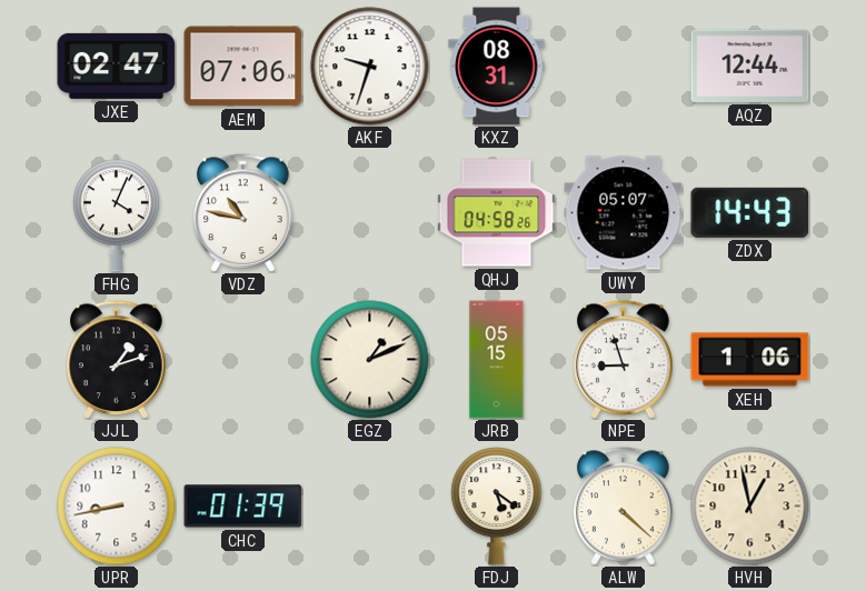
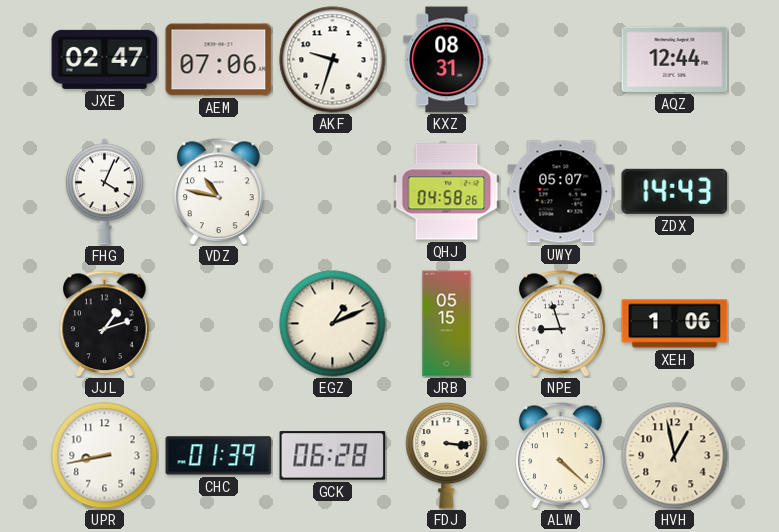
GCK: none -> 06:28 (333, 456)
FDJ: 5:21 -> 3:16 (447, 456)
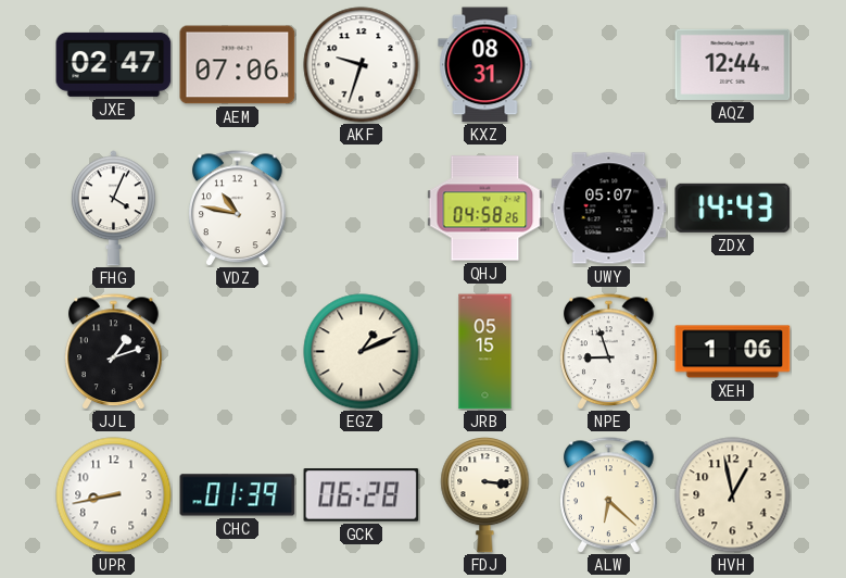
ALW: 4:22 -> 6:22 (609, 495)
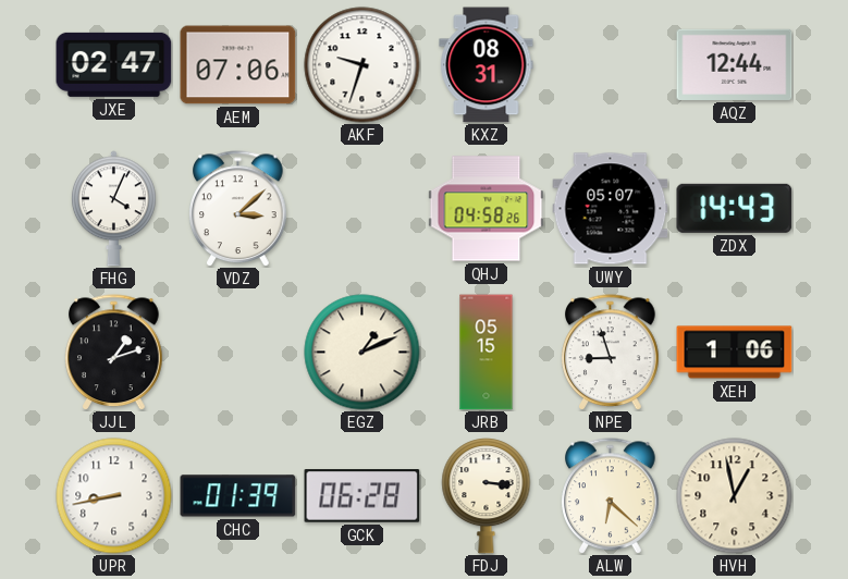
VDZ: 10:47 -> 3:08 (238, 209)
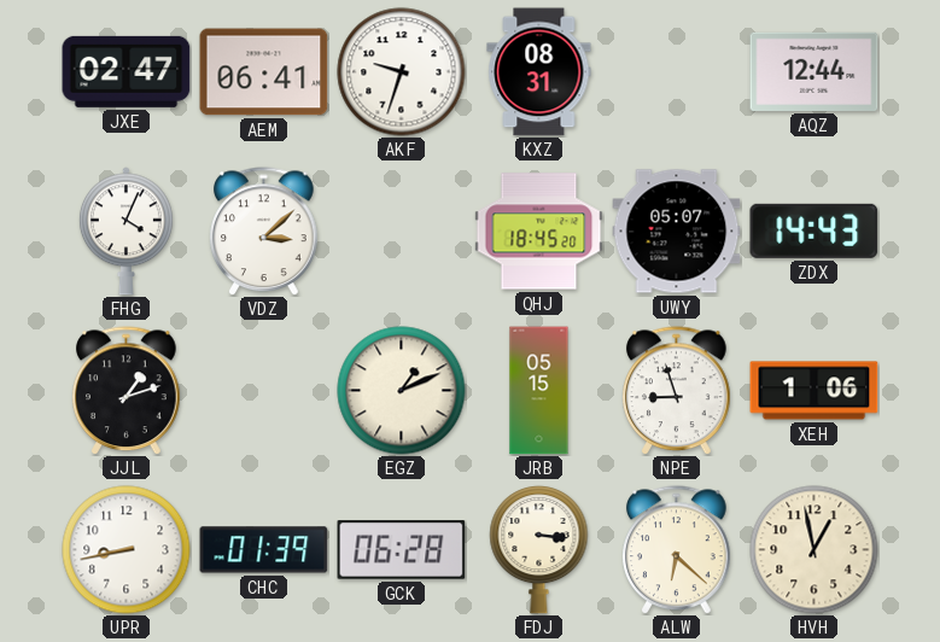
AEM: 07:06 -> 06:41 (264, 72)
QHJ: 04:58 -> 18:45 (539, 232)
